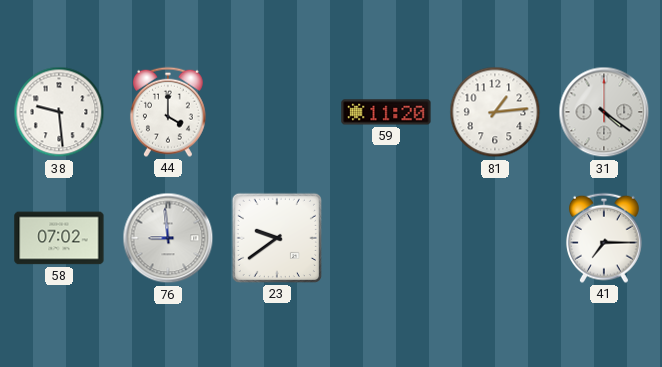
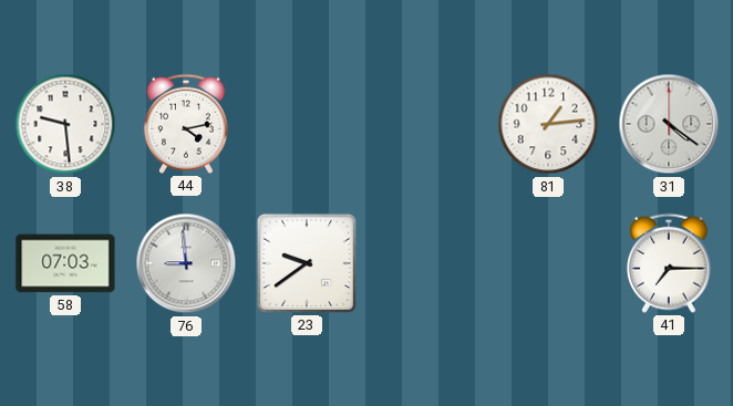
44: 4:00 -> 4:13 (186, 124)
59: 11:20 -> none (386, 112)
58: 07:02 -> 07:03 (65, 263)
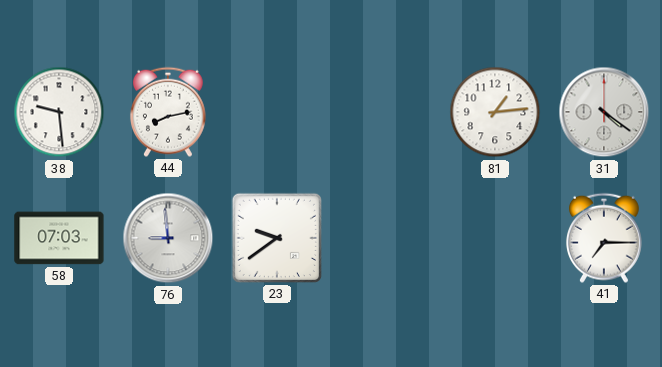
44: 4:13 -> 8:13 (168, 112)
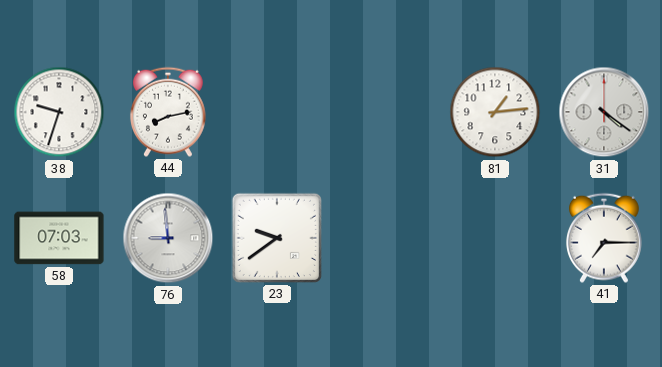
38: 9:29 -> 9:33 (59, 112)
